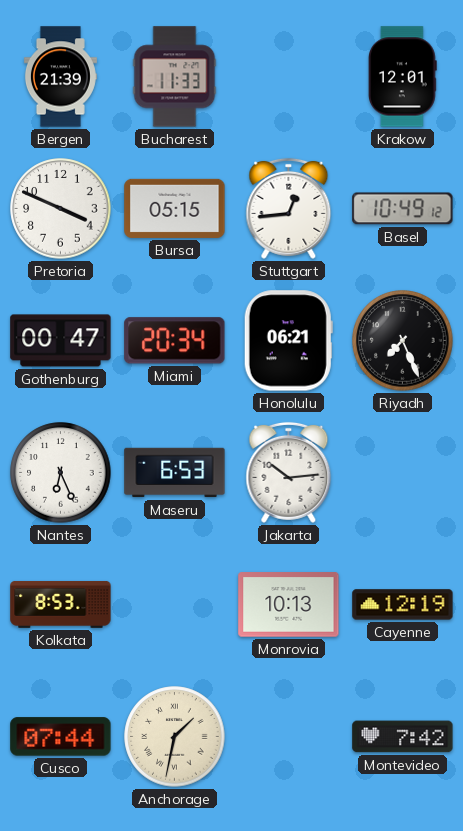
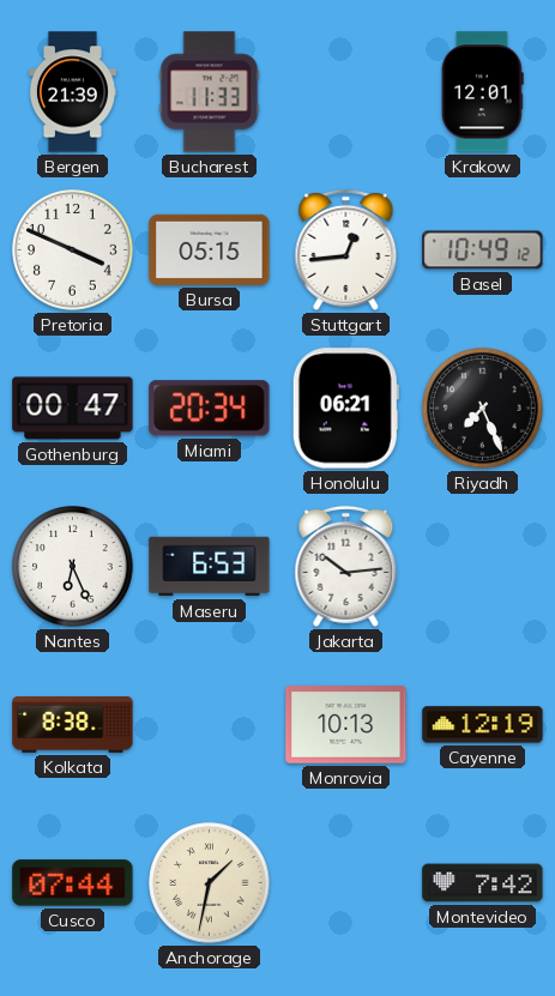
Kolkata: 8:53 -> 8:38 (73, 724)
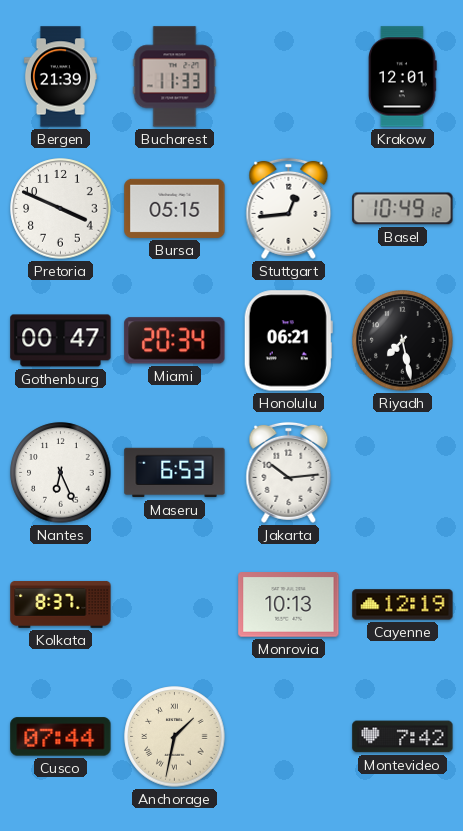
Riyadh: 7:26 -> 7:28 (403, 341)
Kolkata: 8:38 -> 8:37 (61, 604)
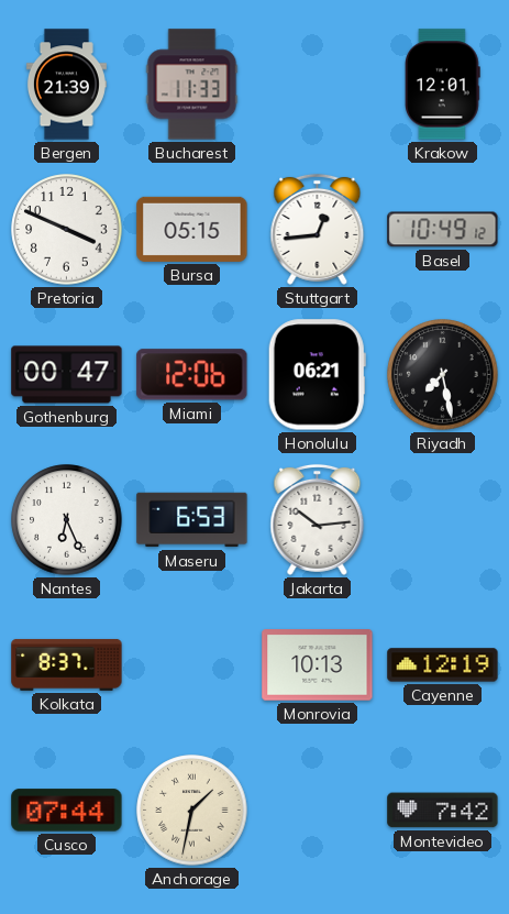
Miami: 20:34 -> 12:06 (192, 375)
